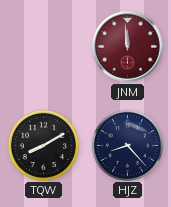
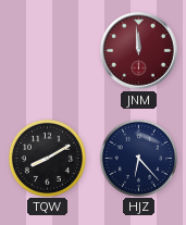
HJZ: 8:23 -> 6:23 (138, 158)
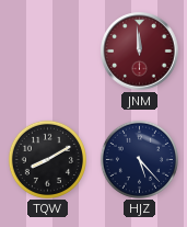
HJZ: 6:23 -> 5:23 (139, 159)
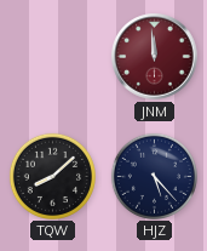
TQW: 8:10 -> 8:08 (52, 176)
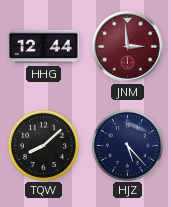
HHG: none -> 12:44 (44, 47)
JNM: 11:59 -> 2:59 (128, 47)
